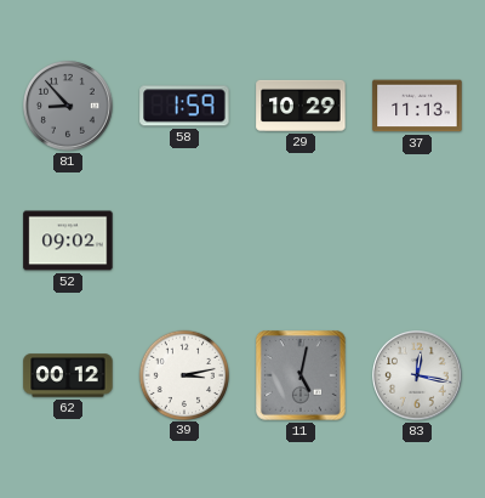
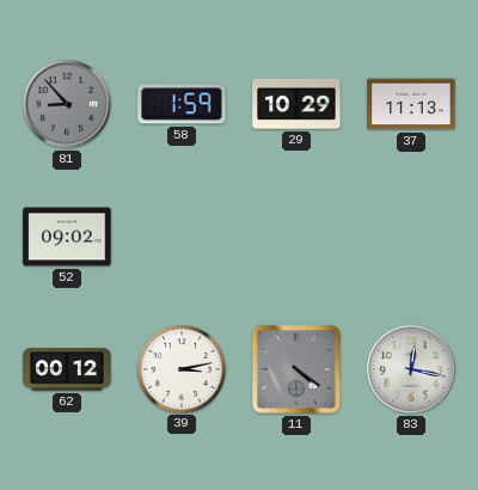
11: 5:02 -> 4:21 (296, 369)
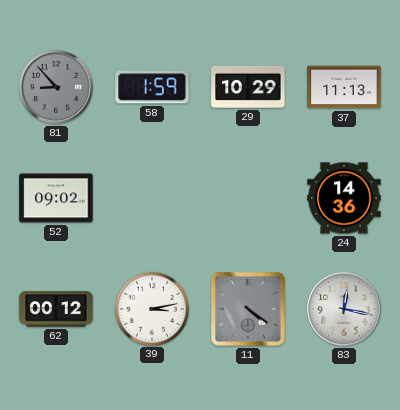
24: none -> 14:36 (344, 198)
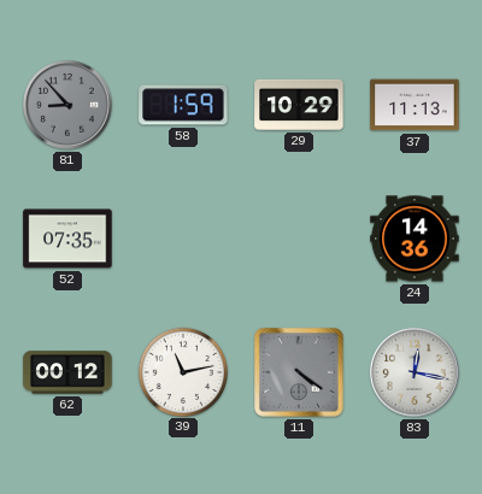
52: 09:02 -> 07:35 (67, 239)
39: 3:13 -> 11:13 (182, 371)
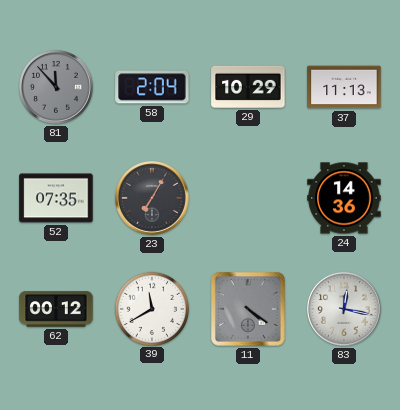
81: 8:53 -> 11:53 (57, 88)
58: 1:59 -> 2:04 (152, 87)
23: none -> 7:05 (153, 199)
39: 11:13 -> 11:40 (151, 308)
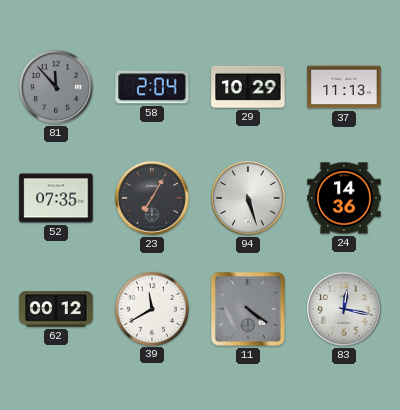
94: none -> 5:27 (249, 199)
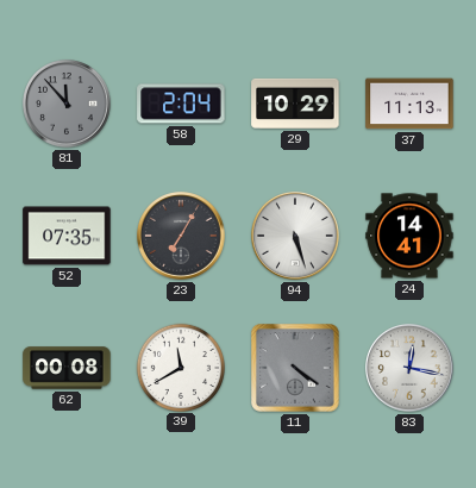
24: 14:36 -> 14:41 (409, 236)
62: 00:12 -> 00:08 (67, 368)
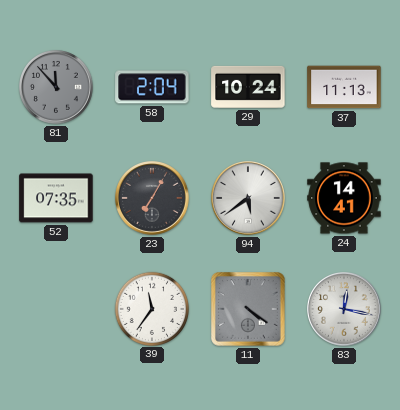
29: 10:29 -> 10:24 (248, 87)
94: 5:27 -> 5:39 (249, 199)
62: 00:08 -> none (67, 368)
39: 11:40 -> 11:36 (151, 308)
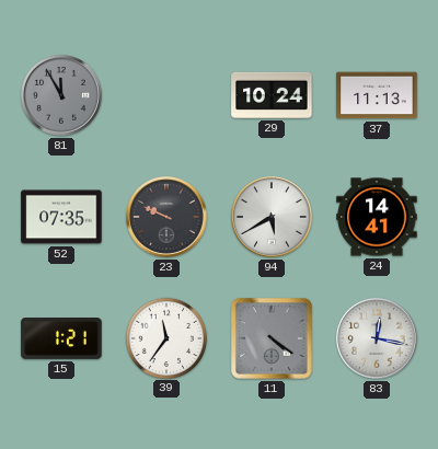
81: 11:53 -> 11:55 (62, 96)
58: 2:04 -> none (152, 87)
23: 7:05 -> 9:49 (168, 218)
94: 5:39 -> 5:40 (273, 218)
15: none -> 1:21 (61, 339)
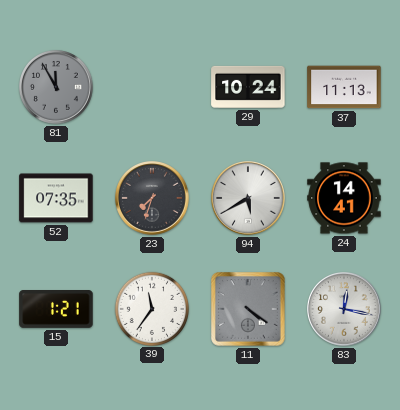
23: 9:49 -> 7:33 (153, 199)
